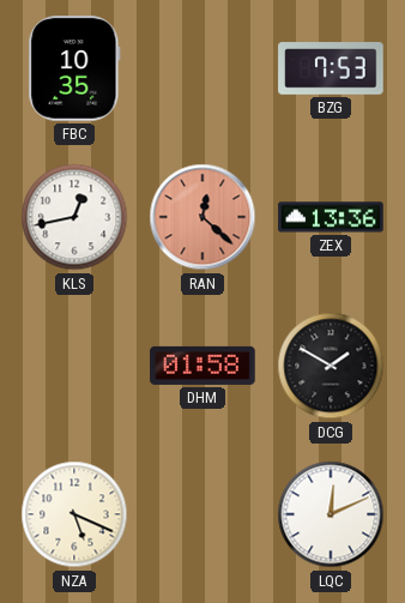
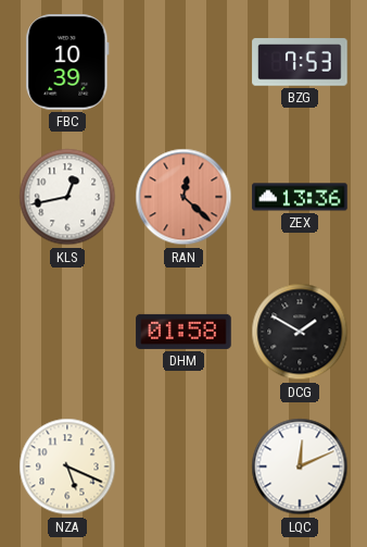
FBC: 10:35 -> 10:39 (67, 62)
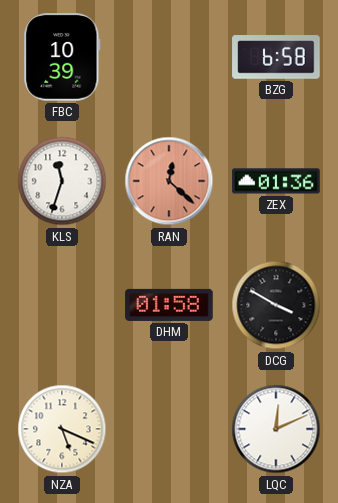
BZG: 7:53 -> 6:58 (276, 57)
KLS: 12:43 -> 11:33 (62, 181)
ZEX: 13:36 -> 01:36 (276, 181)
DCG: 1:50 -> 3:50 (276, 305)
